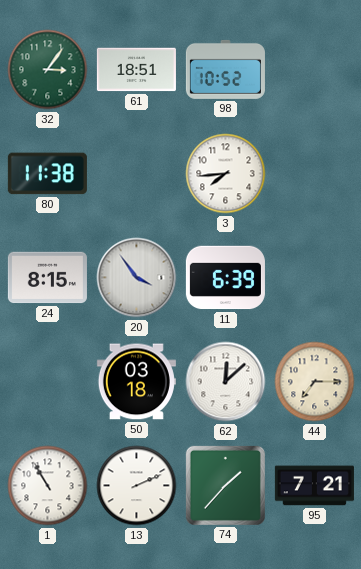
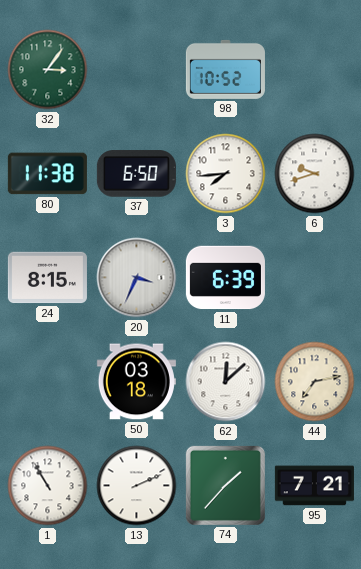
61: 18:51 -> none (136, 70)
37: none -> 6:50 (136, 174)
6: none -> 9:42 (315, 174)
20: 3:54 -> 3:34 (137, 278)
44: 7:15 -> 7:13 (315, 382)
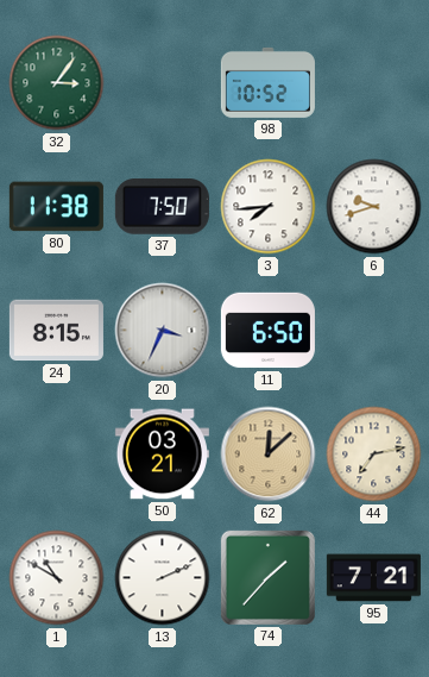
37: 6:50 -> 7:50 (162, 207)
11: 6:39 -> 6:50 (267, 331)
50: 03:18 -> 03:21 (162, 455)
62 dial: white -> champagne (269, 455)
1: 10:55 -> 10:50 (57, 578)
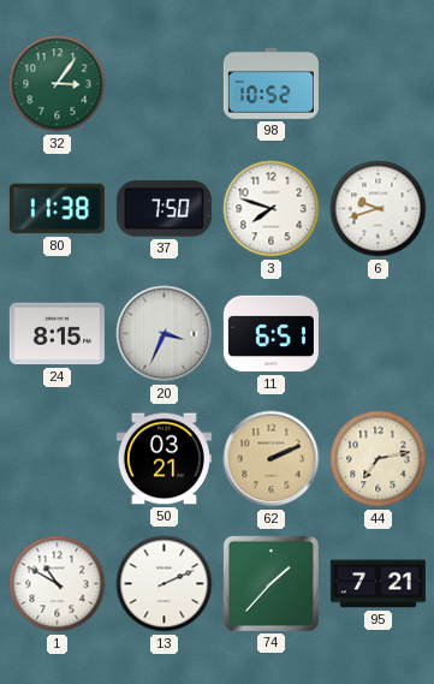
3: 7:44 -> 7:48 (272, 209)
11: 6:50 -> 6:51 (270, 334)
62: 12:08 -> 2:11 (272, 459)
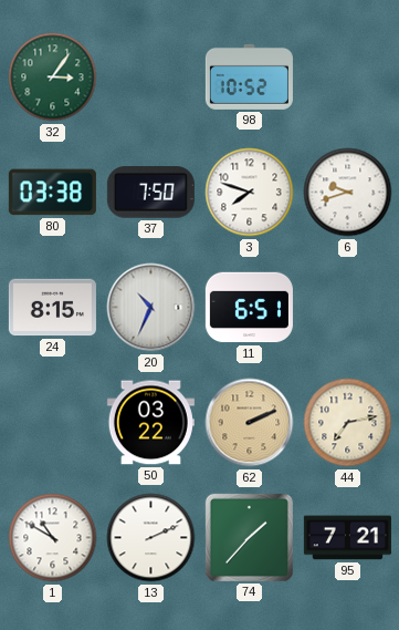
80: 11:38 -> 03:38 (52, 193)
20: 3:34 -> 10:34 (151, 308)
50: 03:21 -> 03:22 (150, 423)
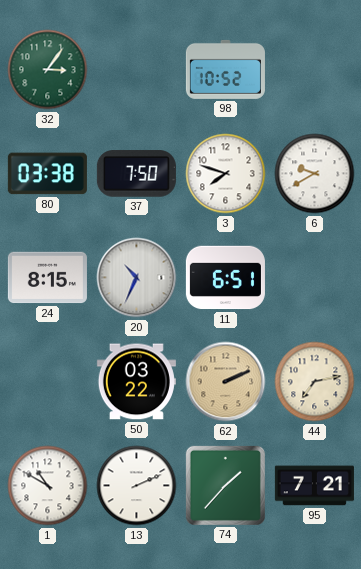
6: 9:42 -> 9:40 (315, 174)
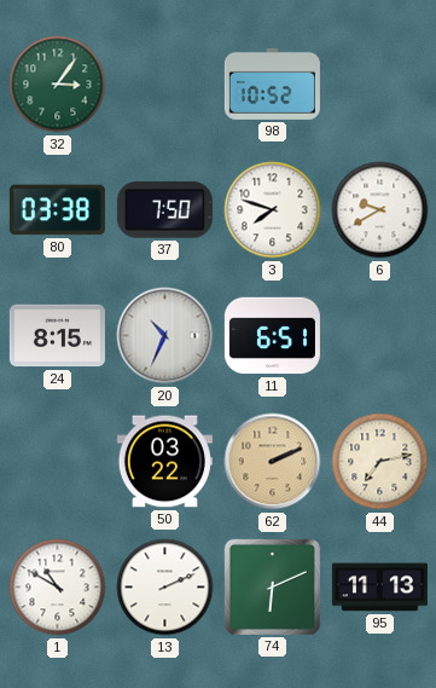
74: 1:37 -> 6:11 (272, 586)
95: 7:21 -> 11:13 (379, 588)
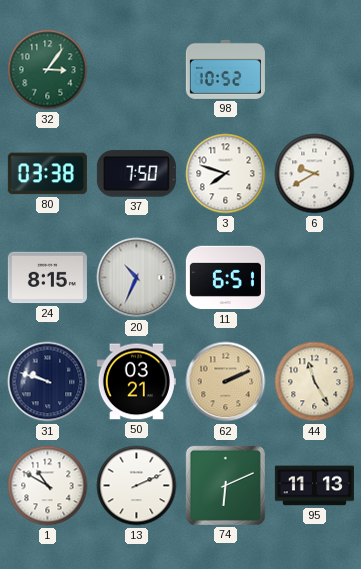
31: none -> 9:48 (48, 382)
50: 03:22 -> 03:21 (136, 382)
44: 7:13 -> 11:25 (315, 382)
